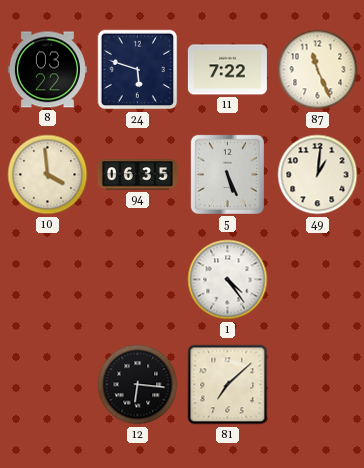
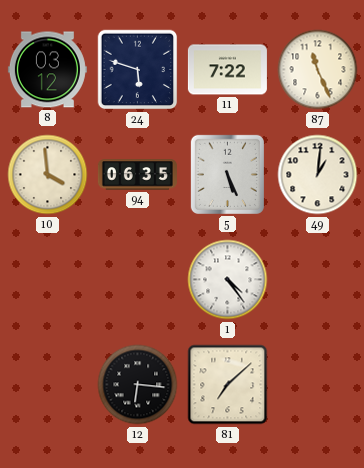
8: 03:22 -> 03:12 (47, 70)
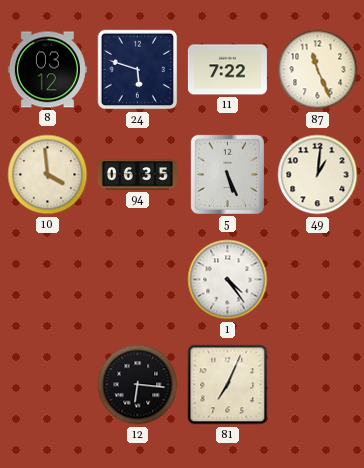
81: 7:08 -> 7:04 (228, 385)
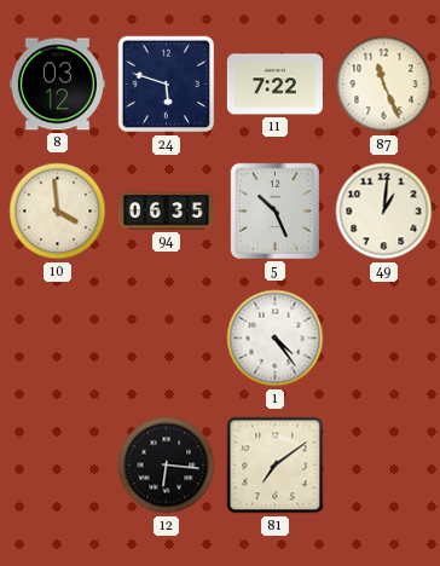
5: 5:26 -> 10:26 (274, 210)
81: 7:04 -> 7:09 (276, 466)
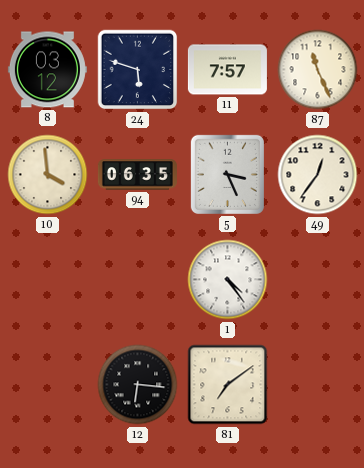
11: 7:22 -> 7:57 (227, 70)
5: 10:26 -> 3:26 (227, 174)
49: 1:01 -> 12:36 (318, 175)
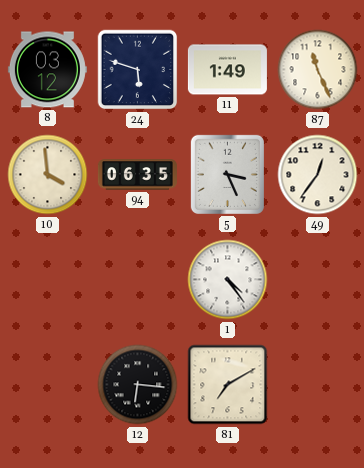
11: 7:57 -> 1:49 (227, 70)
81: 7:09 -> 7:10 (228, 385)
